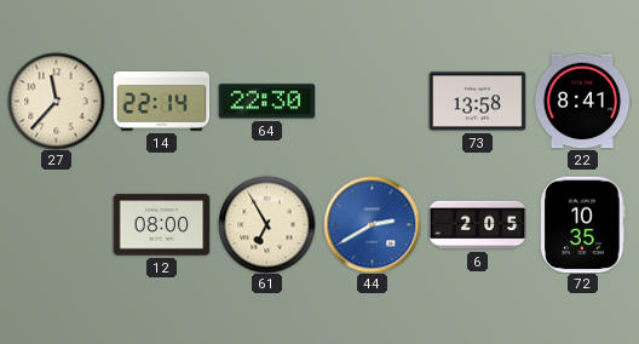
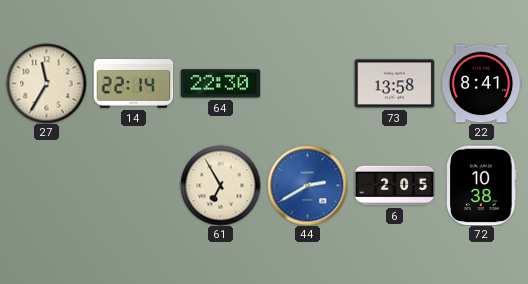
27: 11:37 -> 11:35 (46, 83)
12: 08:00 -> none (161, 225)
72: 10:35 -> 10:38 (482, 185)
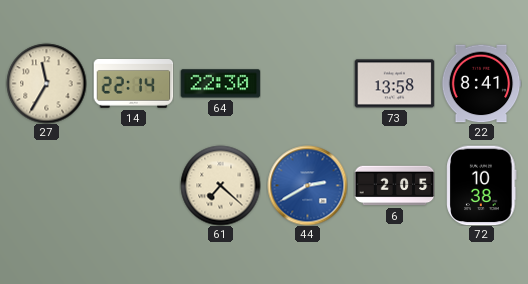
61: 6:55 -> 7:22 (220, 185)
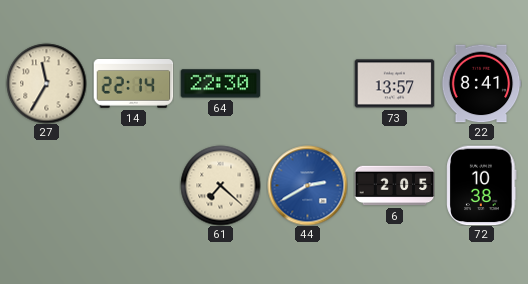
73: 13:58 -> 13:57 (394, 84)
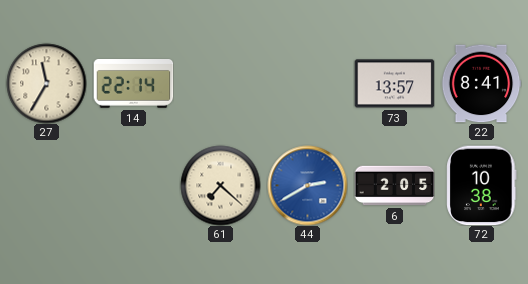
64: 22:30 -> none (220, 84)
